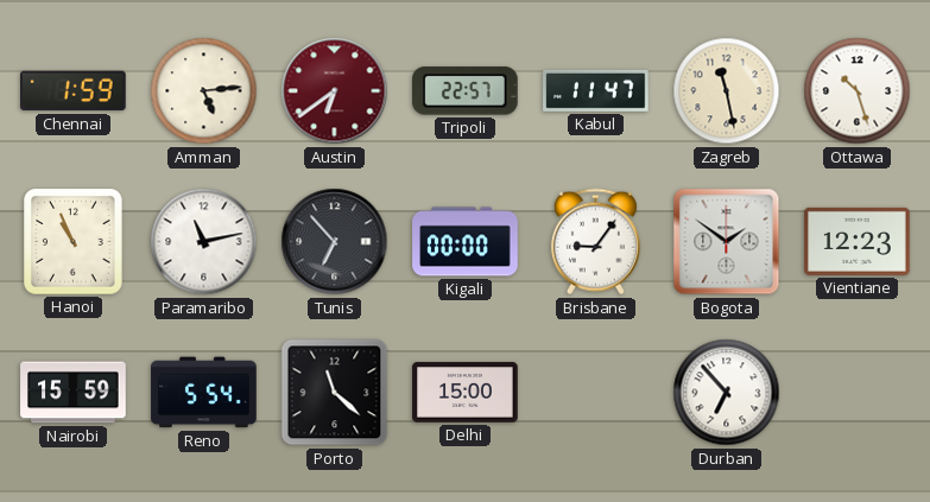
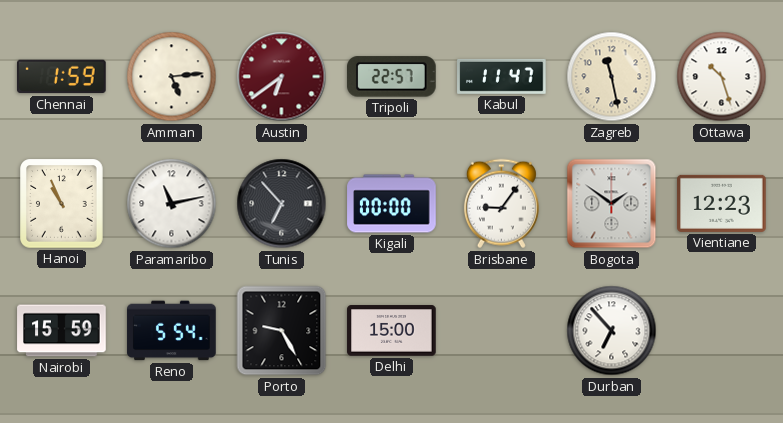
Porto: 11:22 -> 9:25 (282, 331)
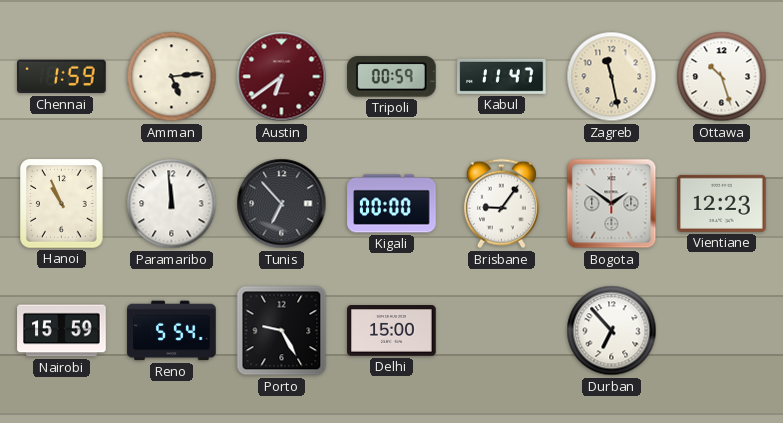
Tripoli: 22:57 -> 00:59 (392, 77)
Paramaribo: 11:13 -> 11:59 (172, 204)
